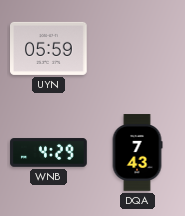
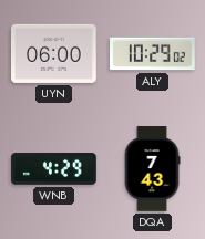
UYN: 05:59 -> 06:00 (54, 53)
ALY: none -> 10:29 (153, 54)
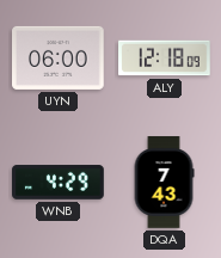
ALY: 10:29 -> 12:18 (165, 59)
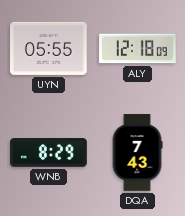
UYN: 06:00 -> 05:55 (49, 48)
WNB: 4:29 -> 8:29 (49, 153)
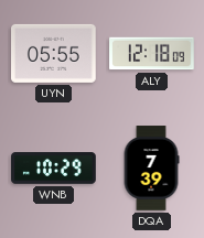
WNB: 8:29 -> 10:29 (54, 169)
DQA: 7:43 -> 7:39 (151, 169)
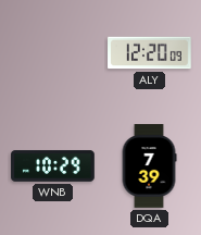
UYN: 05:55 -> none (54, 53)
ALY: 12:18 -> 12:20 (150, 53)
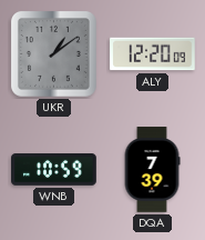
UKR: none -> 1:09 (53, 53)
WNB: 10:29 -> 10:59 (54, 170)
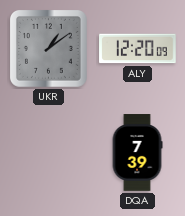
WNB: 10:59 -> none (54, 170)
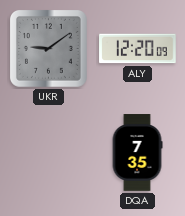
UKR: 1:09 -> 9:09 (48, 48)
DQA: 7:39 -> 7:35 (137, 153)
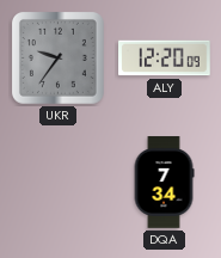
UKR: 9:09 -> 9:36 (57, 57)
DQA: 7:35 -> 7:34 (164, 183)
